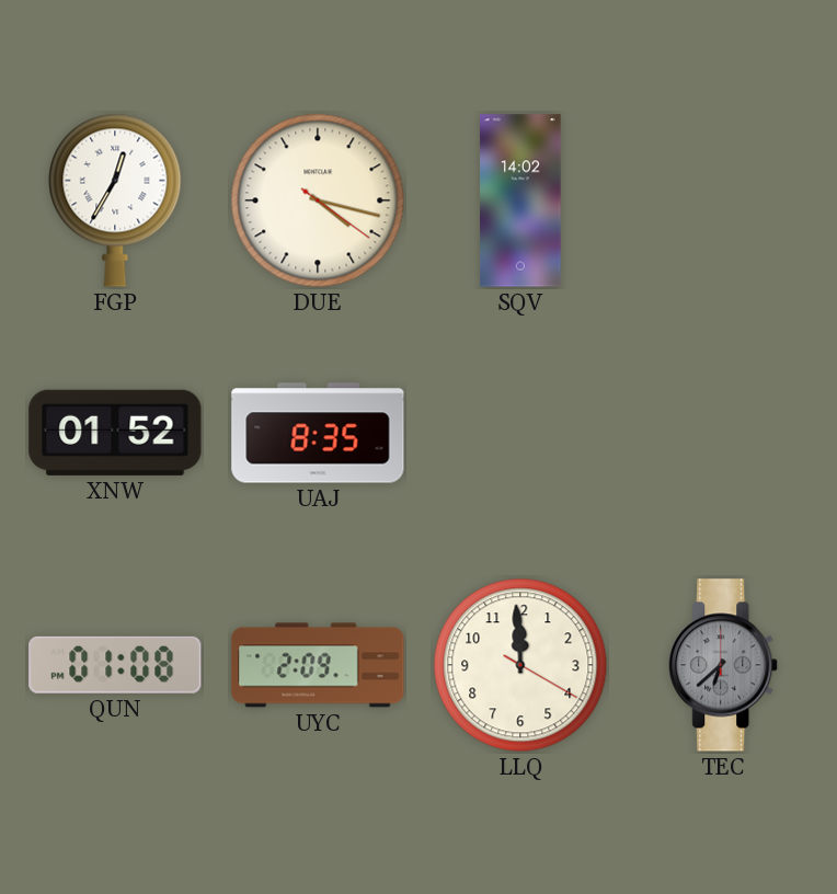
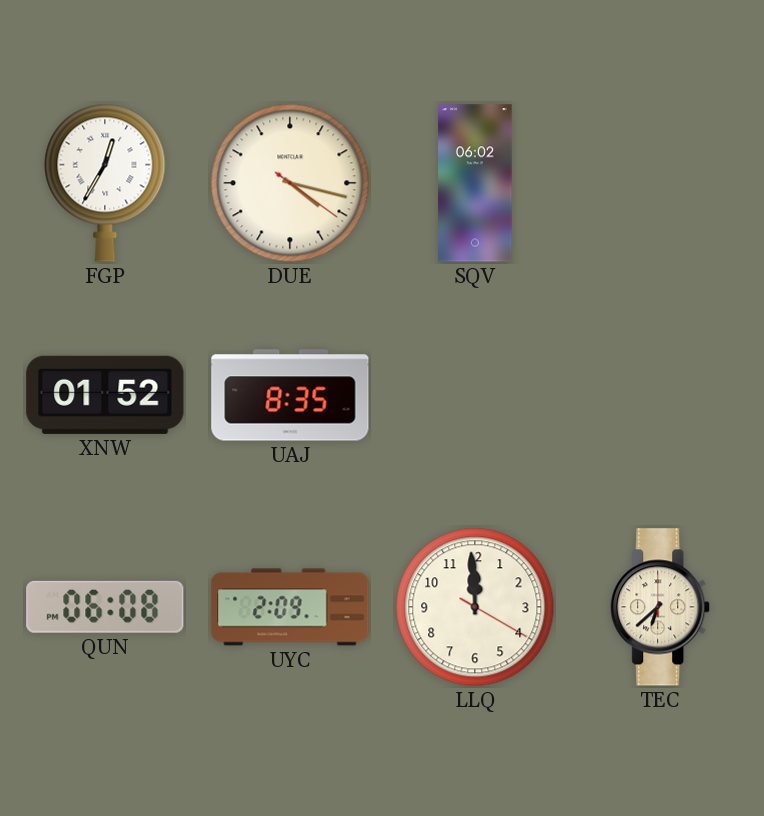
SQV: 14:02 -> 06:02 (475, 183)
QUN: 01:08 -> 06:08 (105, 607)
TEC dial: grey -> cream (661, 607)
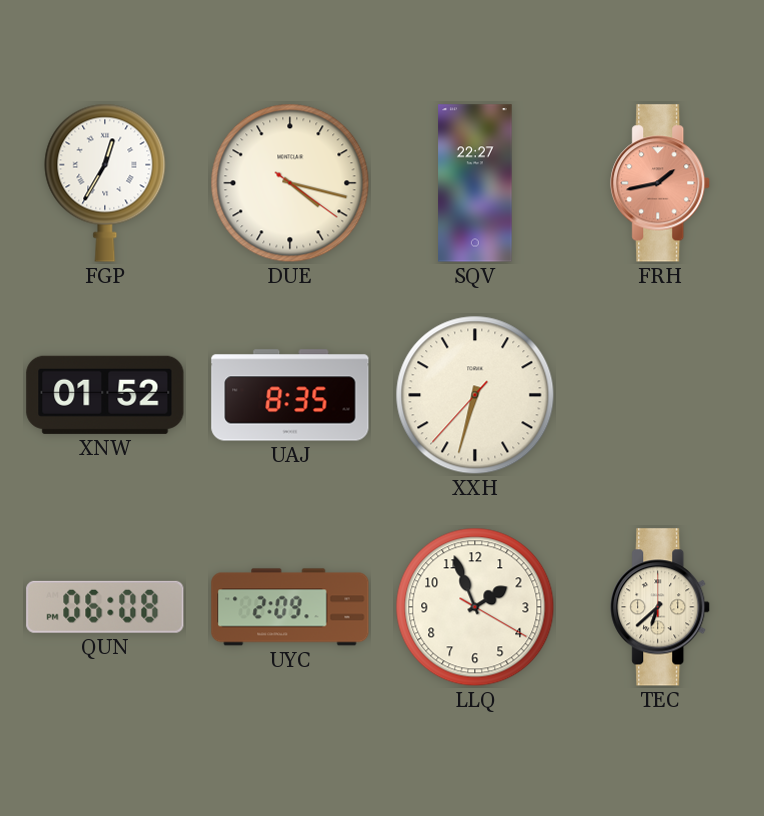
SQV: 06:02 -> 22:27 (475, 183)
FRH: none -> 1:43 (661, 183)
XXH: none -> 6:32 (475, 395)
LLQ: 11:59 -> 1:56 (475, 607)
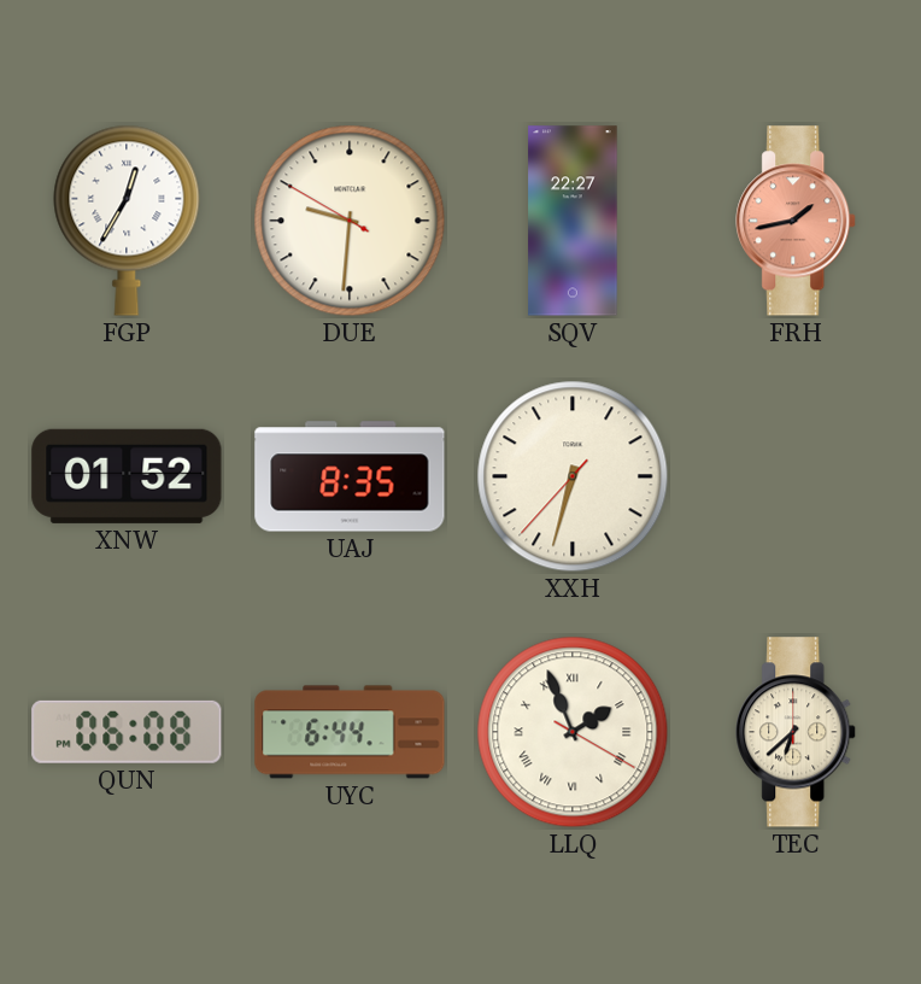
DUE: 4:17 -> 9:30 (350, 221)
UYC: 2:09 -> 6:44 (350, 732)
LLQ numerals: Arabic -> Roman (573, 732)
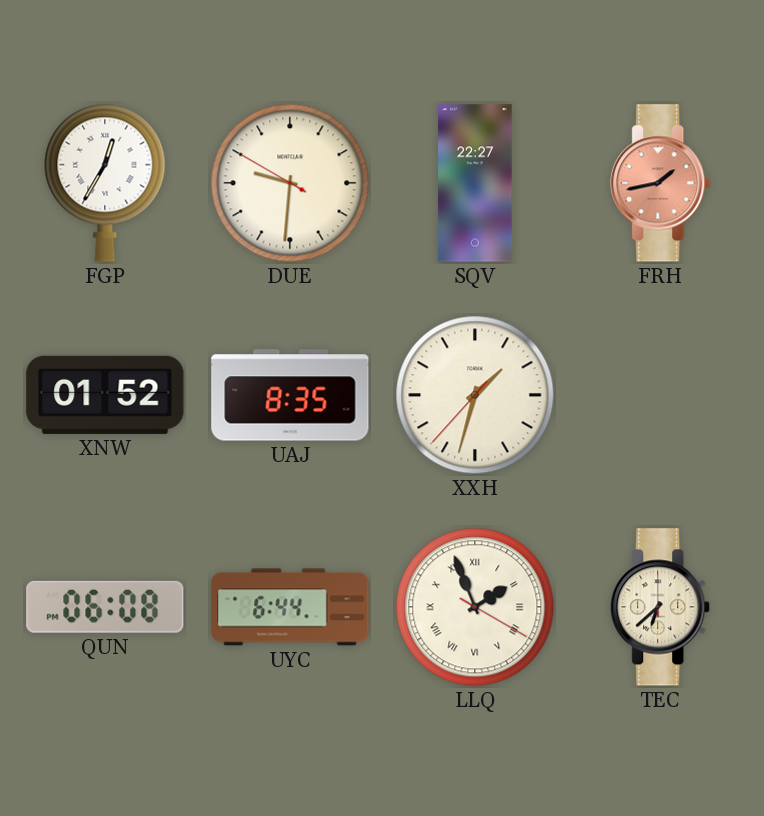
XXH: 6:32 -> 1:32 (475, 395)
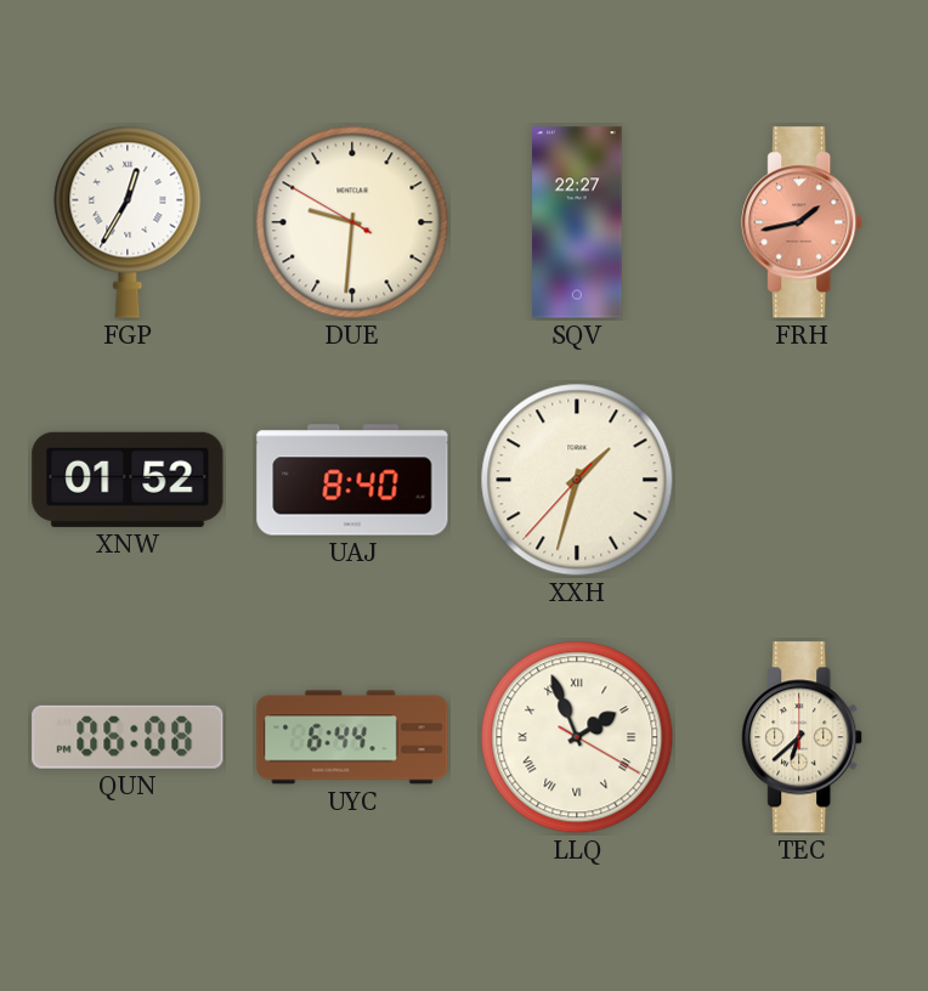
UAJ: 8:35 -> 8:40 (352, 480)
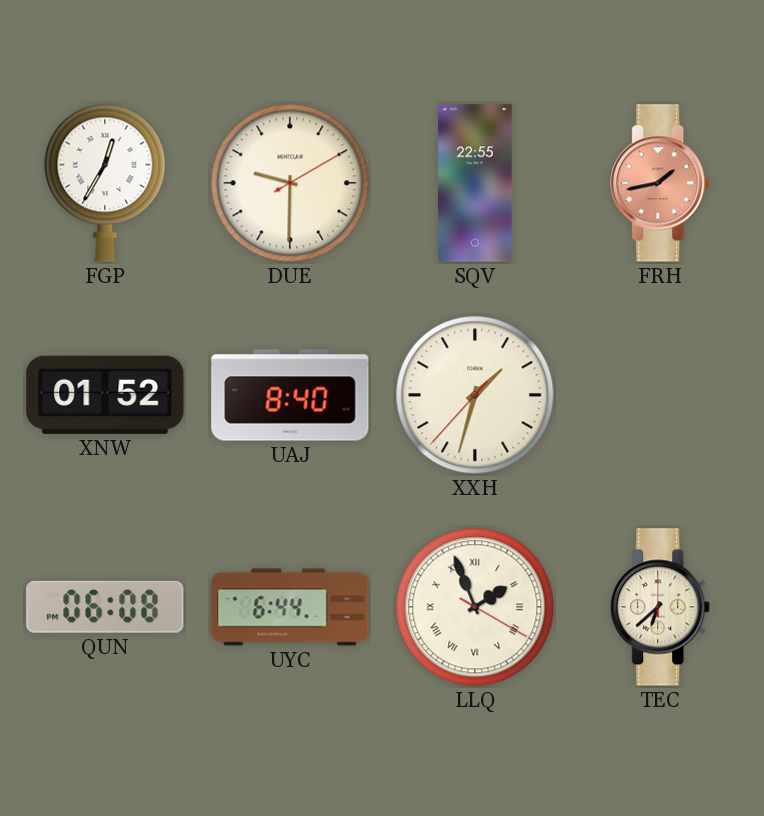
DUE: 9:30:50 -> 9:30:10 (290, 183)
SQV: 22:27 -> 22:55 (475, 183)
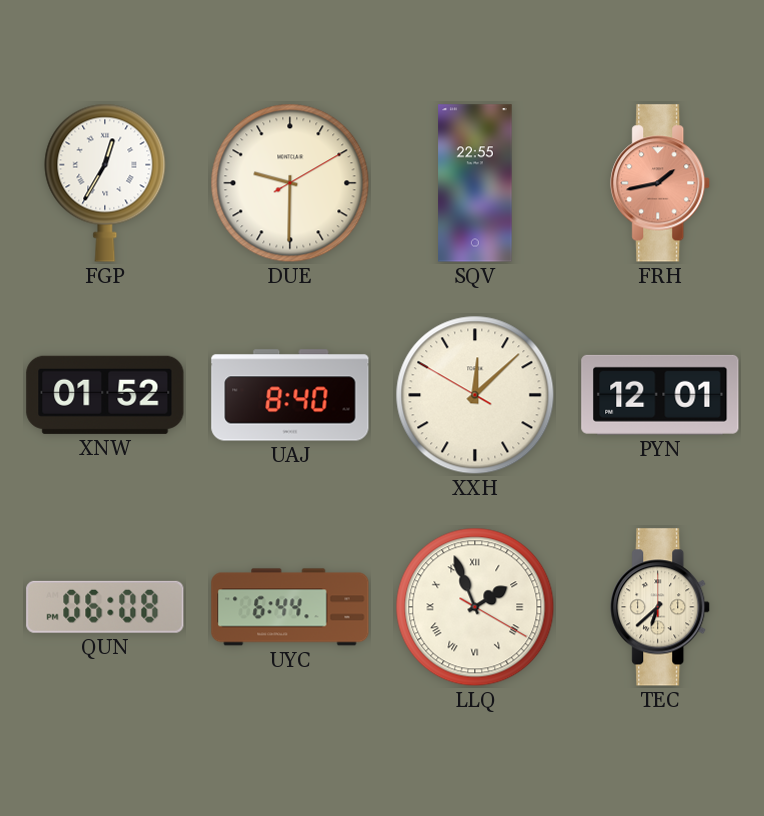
XXH: 1:32 -> 12:07 (475, 395)
PYN: none -> 12:01 (660, 395)
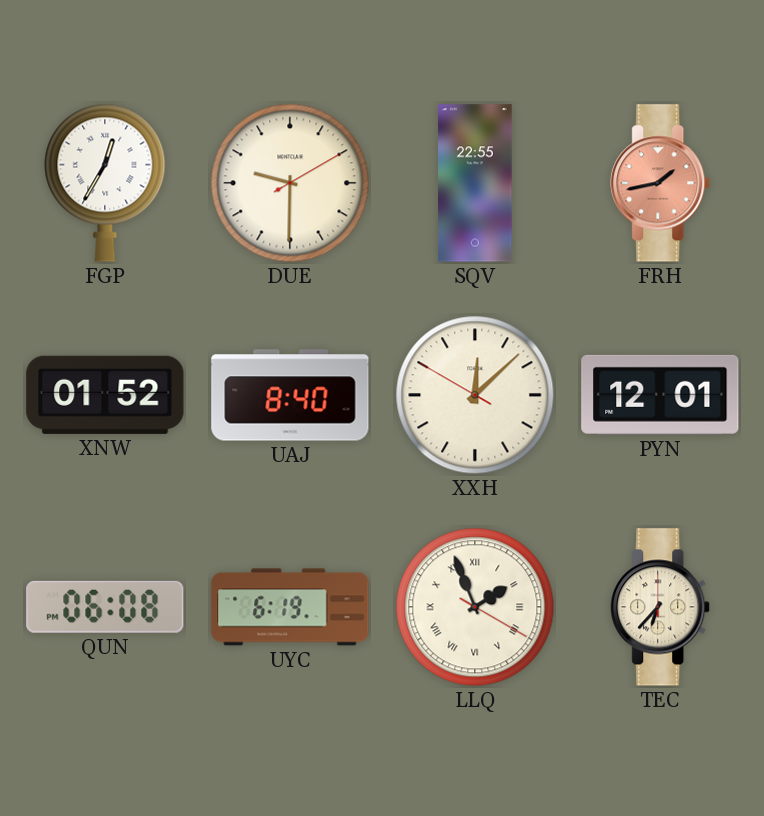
UYC: 6:44 -> 6:19 (290, 607)
TEC: 6:38 -> 6:37 (661, 607)
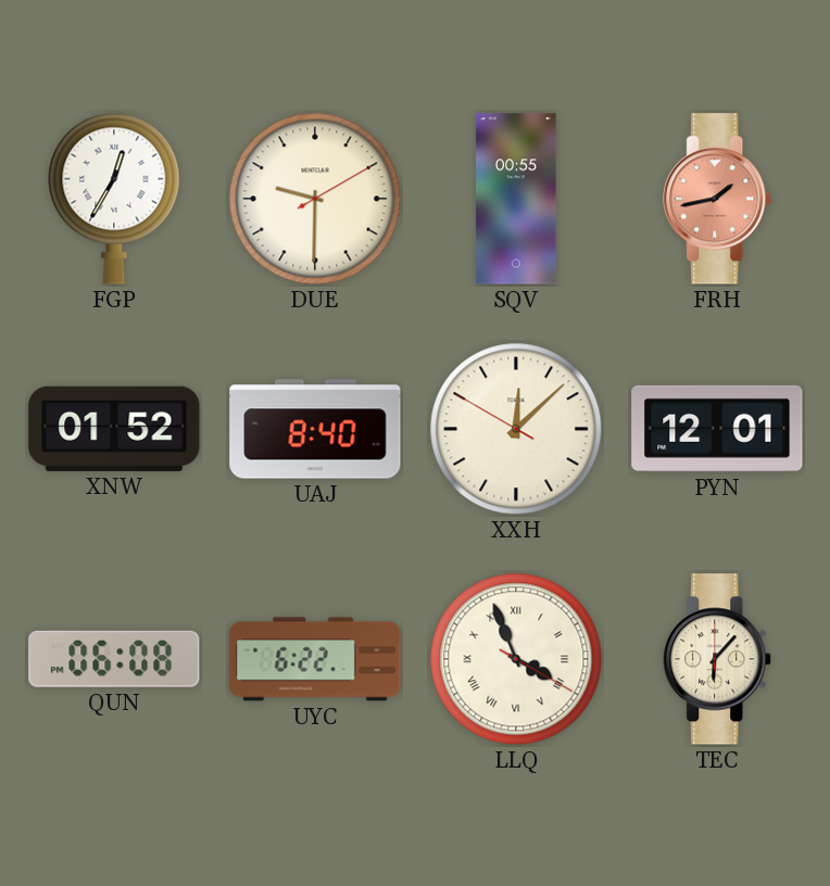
SQV: 22:55 -> 00:55 (516, 199)
UYC: 6:19 -> 6:22 (315, 659)
LLQ: 1:56 -> 3:56 (516, 659)
TEC: 6:37 -> 6:07 (718, 659)
